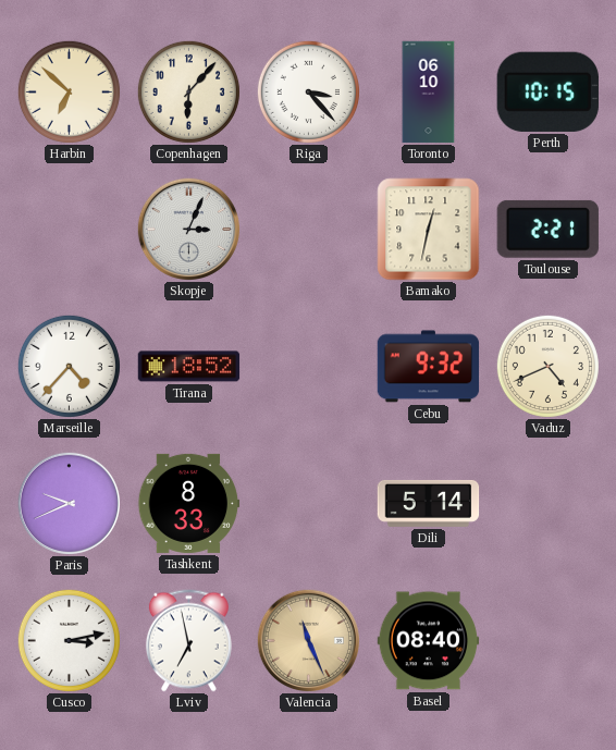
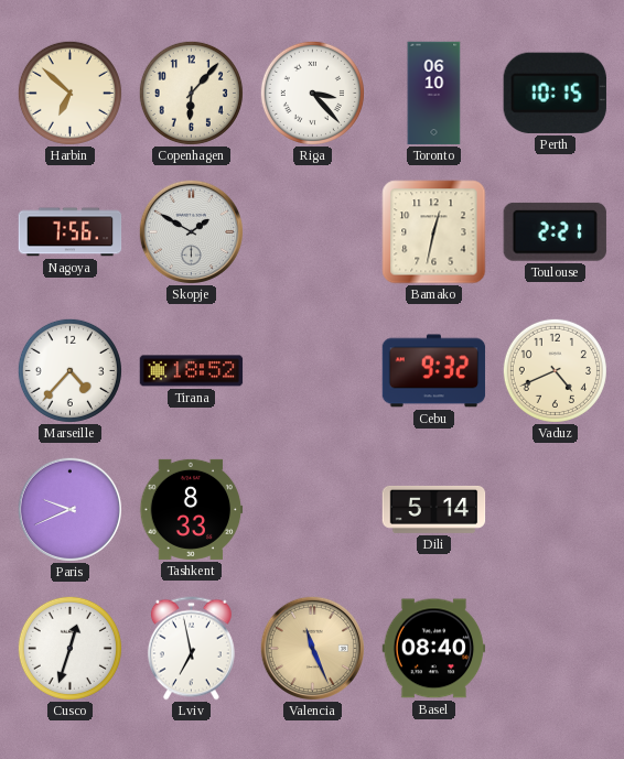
Nagoya: none -> 7:56 (71, 232)
Skopje: 3:04 -> 1:50 (191, 231)
Cusco: 3:13 -> 12:33 (69, 648)
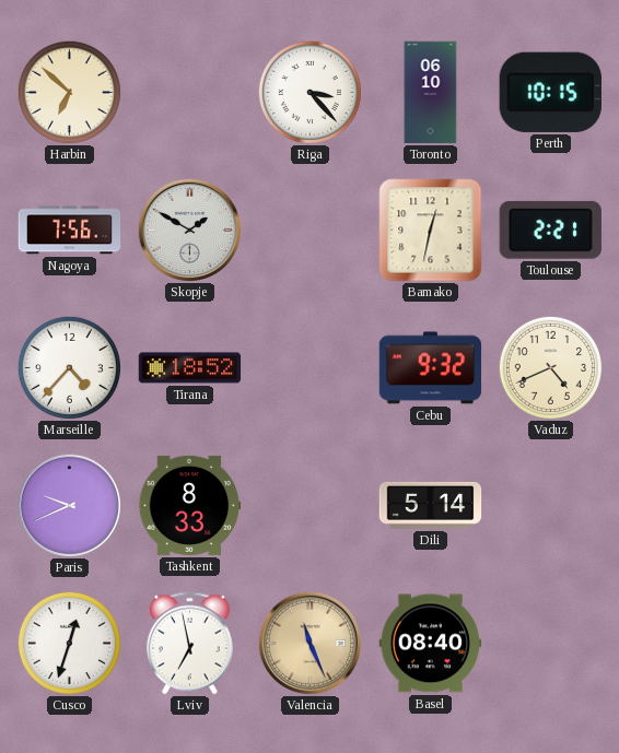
Copenhagen: 6:07 -> none (191, 93)
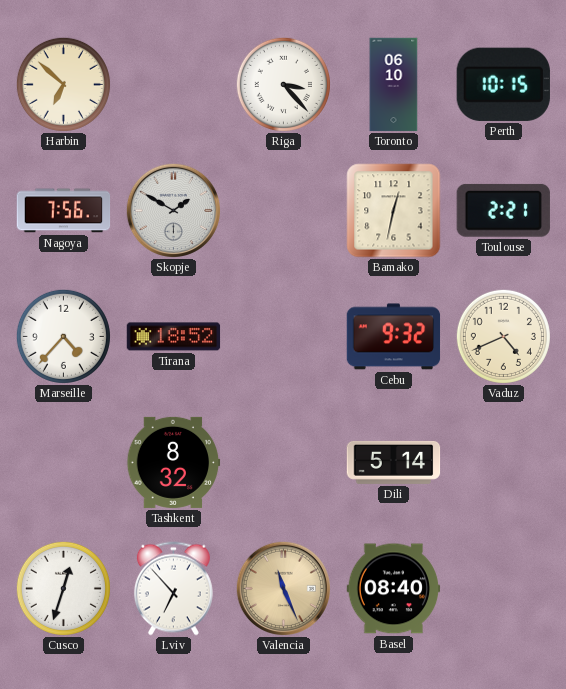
Paris: 9:41 -> none (69, 505)
Tashkent: 8:33 -> 8:32 (174, 462)
Lviv: 6:58 -> 6:53 (173, 589)
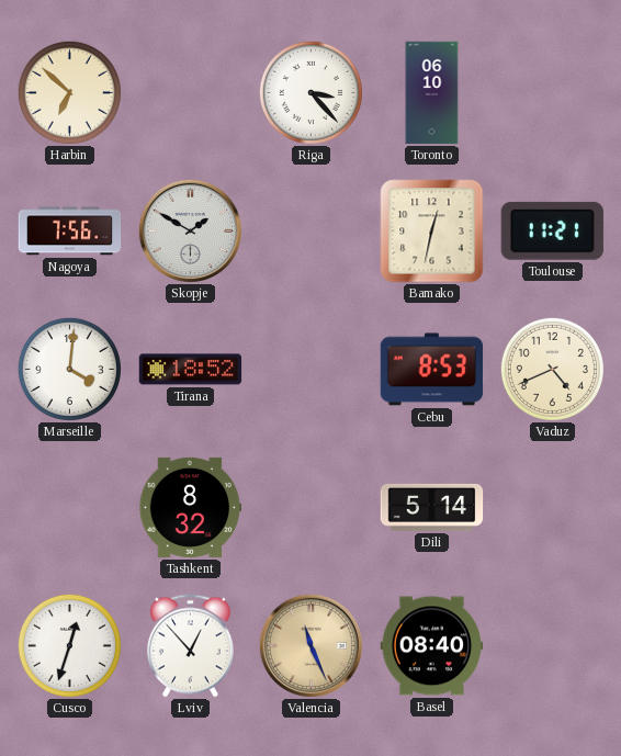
Perth: 10:15 -> none (503, 84)
Toulouse: 2:21 -> 11:21 (552, 230)
Marseille: 4:37 -> 4:01 (69, 369)
Cebu: 9:32 -> 8:53 (432, 370)
Lviv: 6:53 -> 12:53 (190, 646)
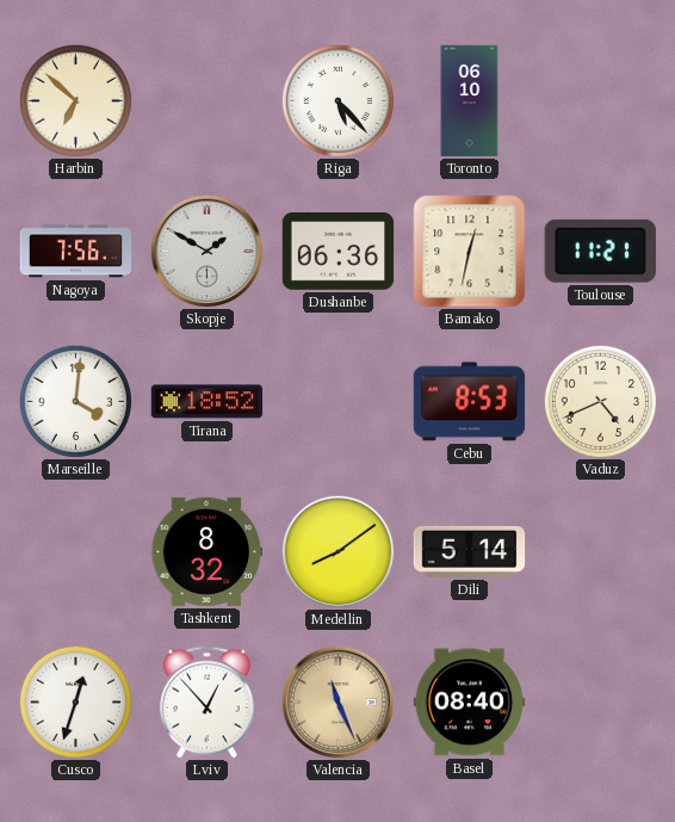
Riga: 3:23 -> 5:23 (337, 100)
Dushanbe: none -> 06:36 (339, 252)
Medellin: none -> 8:09 (337, 551)
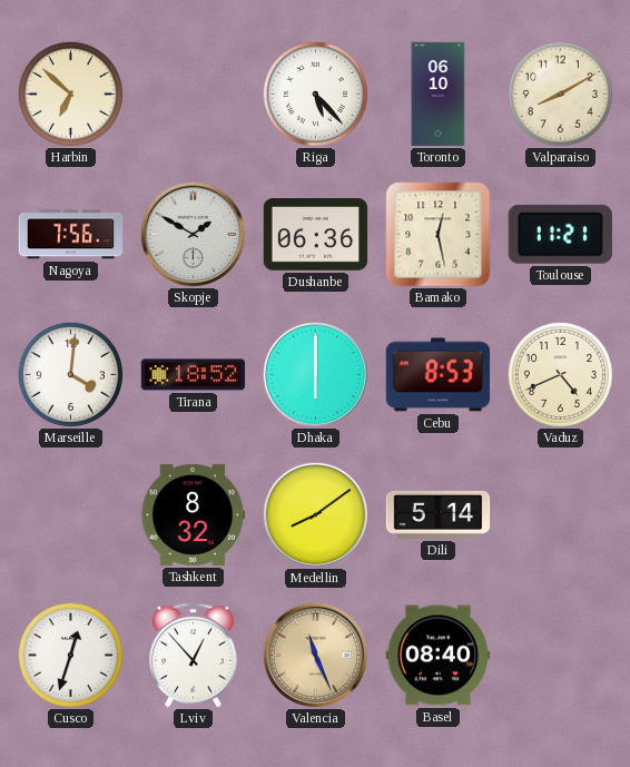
Valparaiso: none -> 8:10 (560, 94)
Bamako: 12:32 -> 12:28 (439, 235)
Dhaka: none -> 6:00 (315, 374)
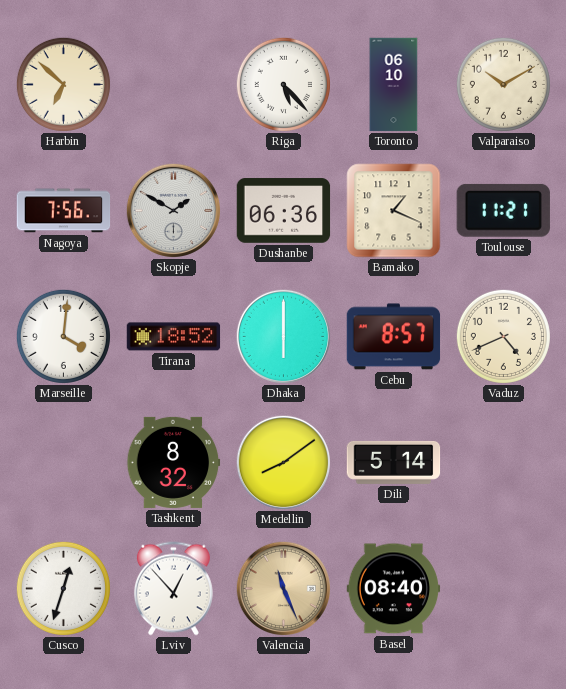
Valparaiso: 8:10 -> 10:10 (503, 84)
Bamako: 12:28 -> 1:19 (394, 211)
Cebu: 8:53 -> 8:57 (394, 337)
